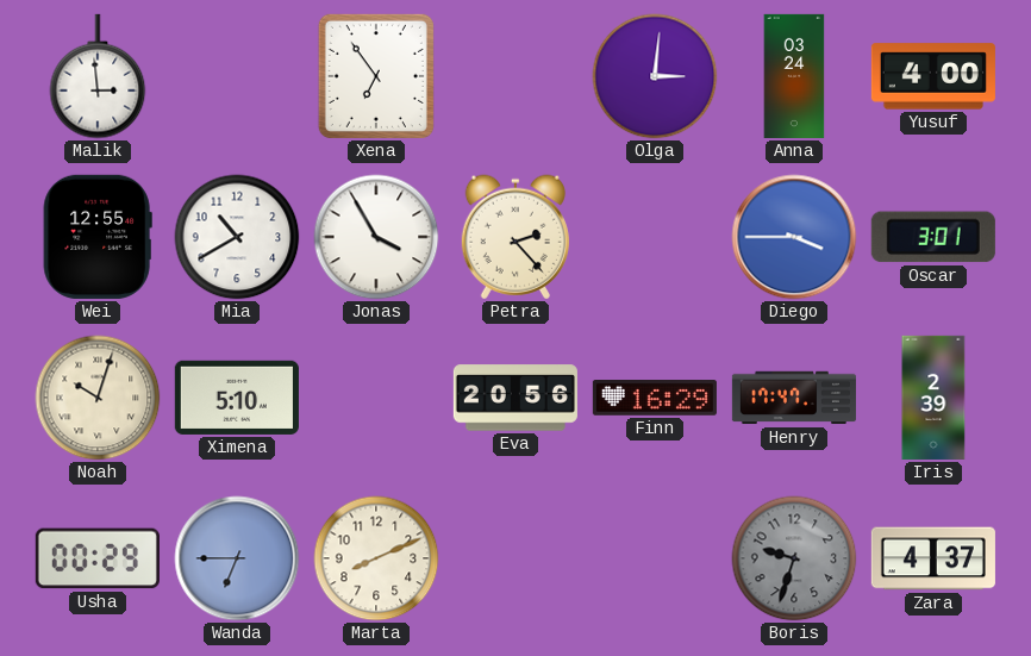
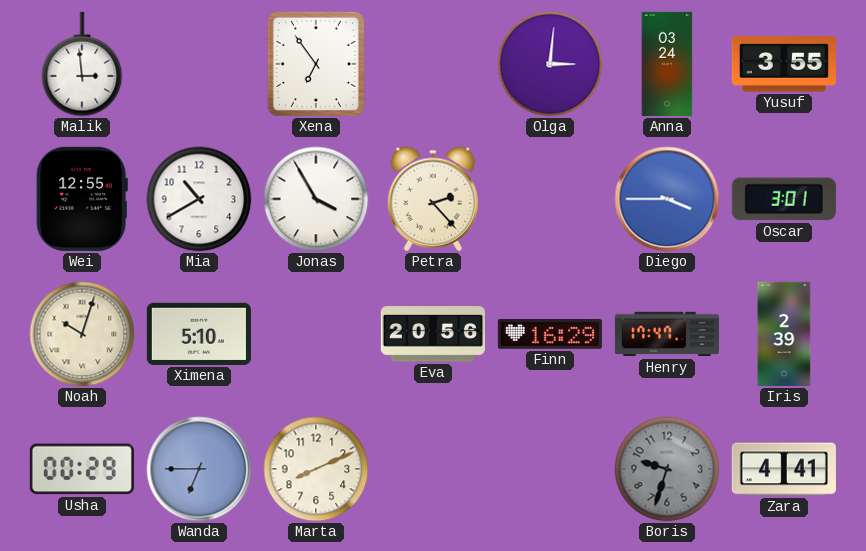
Yusuf: 4:00 -> 3:55 (784, 64)
Zara: 4:37 -> 4:41 (784, 469)
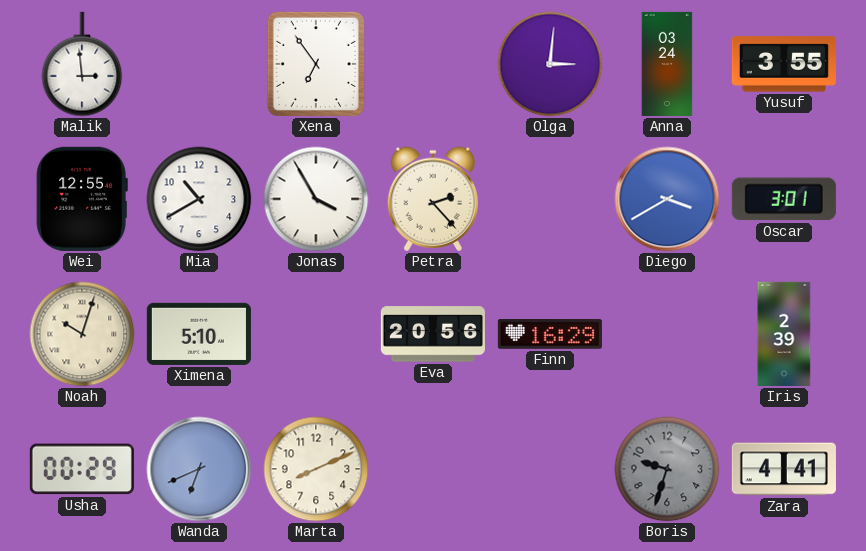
Diego: 3:45 -> 3:40 (667, 199)
Henry: 17:47 -> none (667, 334)
Wanda: 6:45 -> 6:41 (199, 469)
